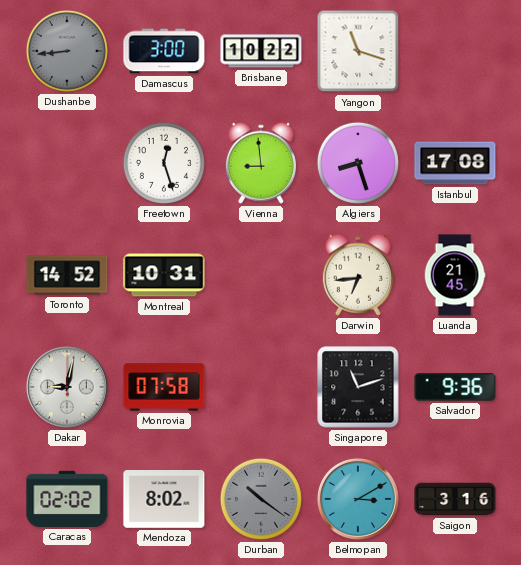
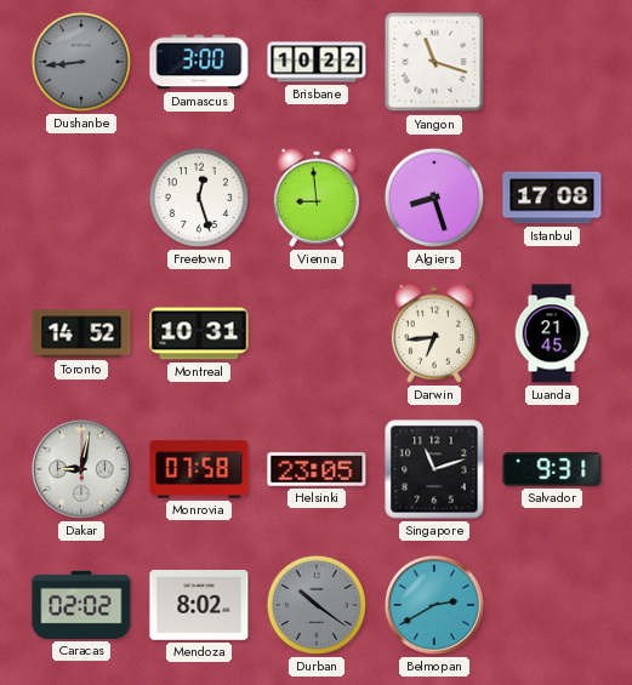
Helsinki: none -> 23:05 (317, 469)
Salvador: 9:36 -> 9:31 (552, 470)
Belmopan: 3:10 -> 2:40 (434, 605)
Saigon: 3:16 -> none (455, 499)
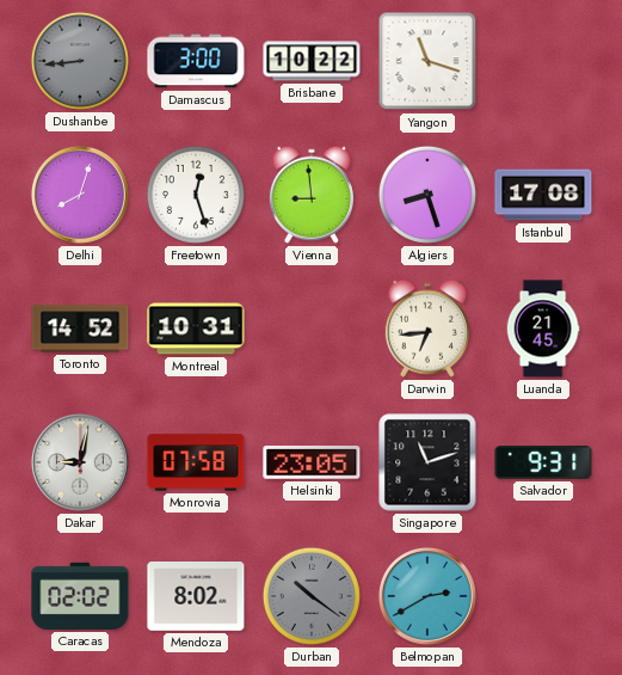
Delhi: none -> 8:03 (80, 195)
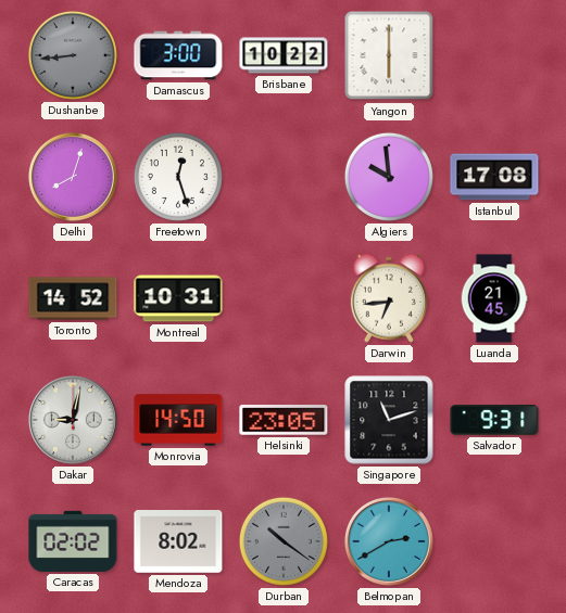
Yangon: 11:18 -> 6:00 (389, 55)
Vienna: 8:59 -> none (312, 195)
Algiers: 8:27 -> 9:59 (389, 177)
Monrovia: 07:58 -> 14:50 (178, 420)
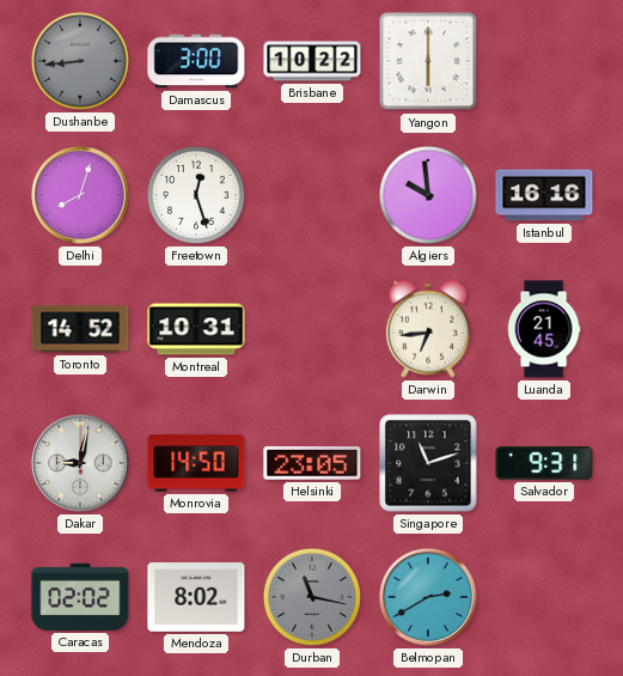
Istanbul: 17:08 -> 16:16 (544, 195)
Durban: 10:21 -> 11:17 (312, 597)
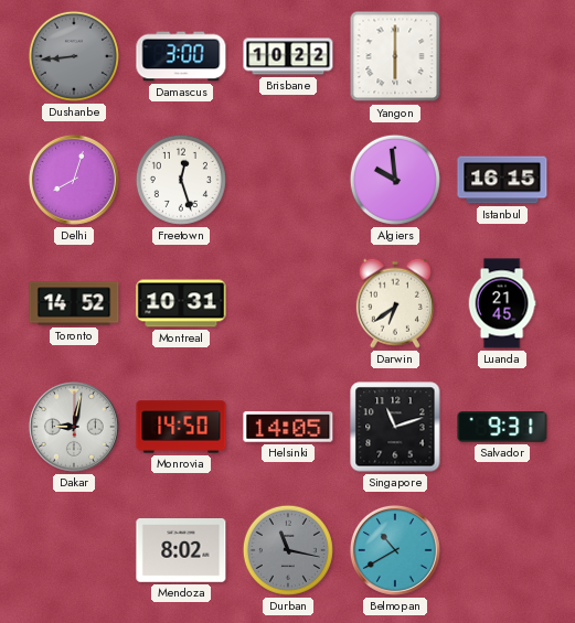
Istanbul: 16:16 -> 16:15 (502, 180)
Darwin: 6:44 -> 6:39 (395, 303)
Helsinki: 23:05 -> 14:05 (288, 427)
Caracas: 02:02 -> none (80, 597)
Belmopan: 2:40 -> 10:40 (395, 550)
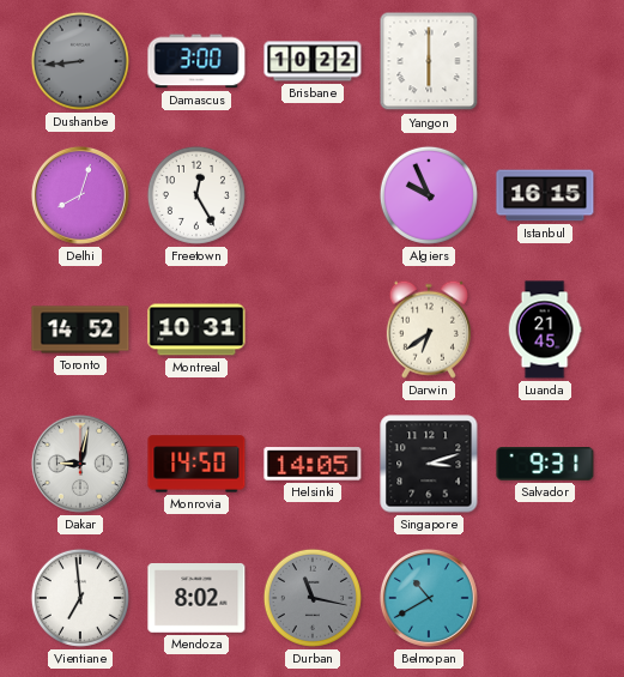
Freetown: 12:27 -> 12:25 (196, 195)
Algiers: 9:59 -> 9:56 (429, 195)
Singapore: 11:12 -> 3:12 (429, 464)
Vientiane: none -> 6:59 (80, 598)
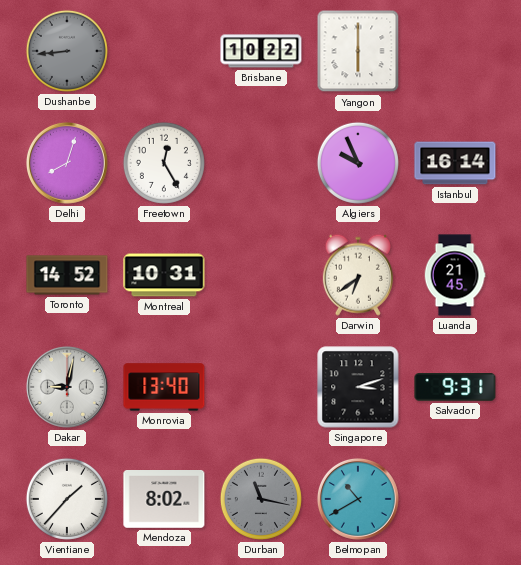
Damascus: 3:00 -> none (196, 61)
Istanbul: 16:15 -> 16:14 (455, 163)
Monrovia: 14:50 -> 13:40 (164, 387)
Helsinki: 14:05 -> none (313, 464)
Vientiane: 6:59 -> 1:37 (67, 499)
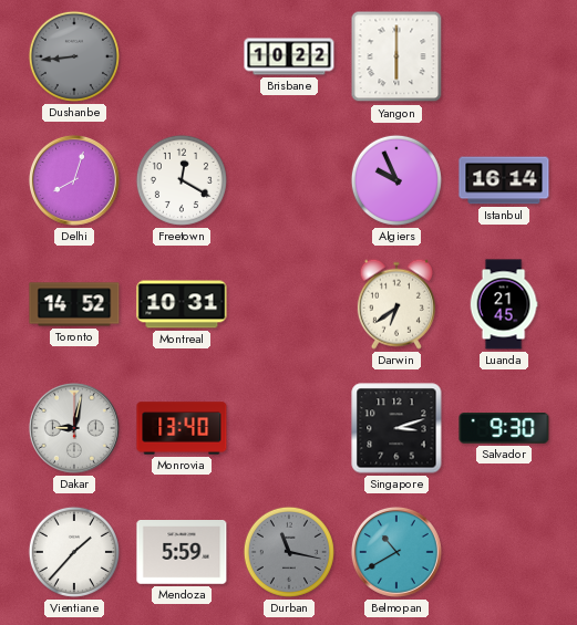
Freetown: 12:25 -> 12:20 (182, 180)
Salvador: 9:31 -> 9:30 (504, 429)
Mendoza: 8:02 -> 5:59 (182, 553)
